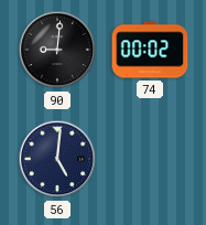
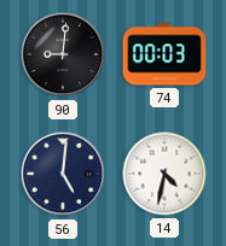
74: 00:02 -> 00:03 (164, 54)
14: none -> 4:32 (164, 174)
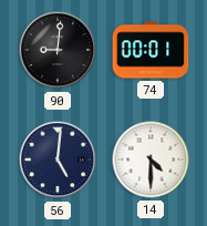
74: 00:03 -> 00:01 (151, 50)
14: 4:32 -> 4:30 (151, 160)
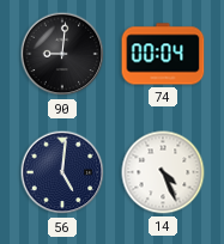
74: 00:01 -> 00:04 (163, 54)
14: 4:30 -> 4:26 (163, 172)
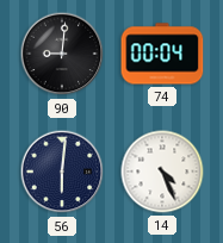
56: 5:01 -> 6:01 (62, 172)
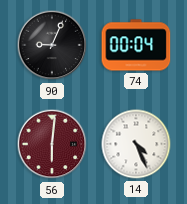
90: 9:01 -> 9:04 (52, 45)
56 dial: navy -> burgundy (52, 144)
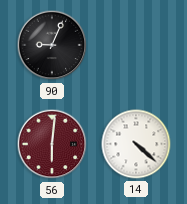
74: 00:04 -> none (136, 45)
14: 4:26 -> 4:22 (136, 144)
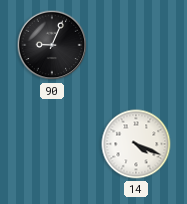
56: 6:01 -> none (52, 144)
14: 4:22 -> 4:19 (136, 144)
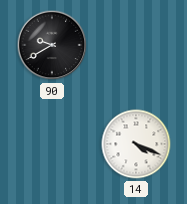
90: 9:04 -> 9:40 (52, 45)
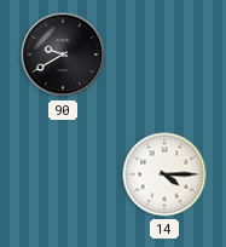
14: 4:19 -> 4:15 (164, 174)
